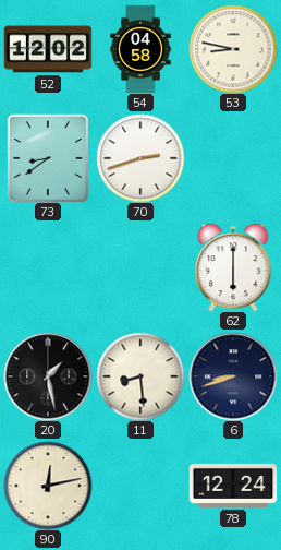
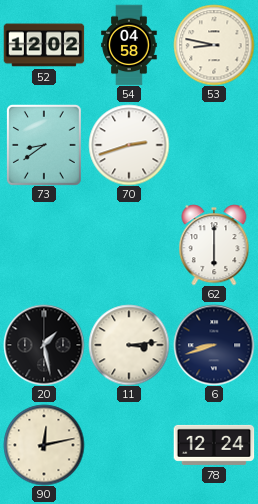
11: 8:29 -> 3:14 (129, 345)
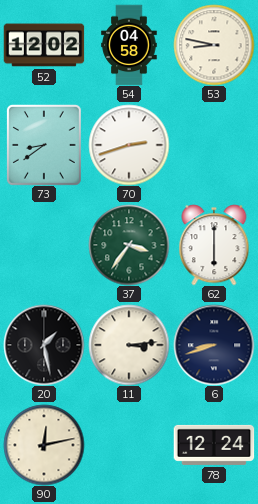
37: none -> 3:36 (129, 245)
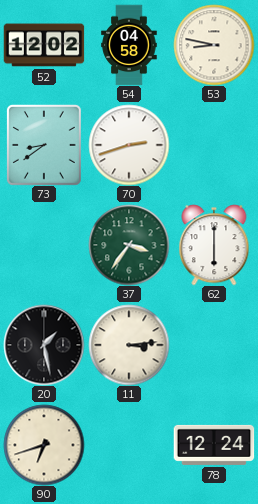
6: 8:42 -> none (214, 345)
90: 12:13 -> 6:42 (44, 445)
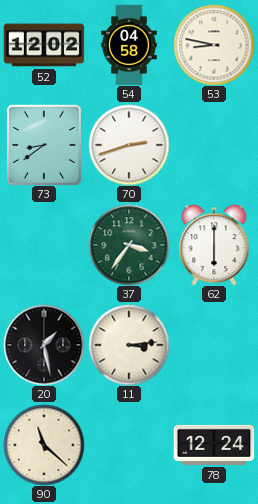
90: 6:42 -> 11:22 (44, 445)
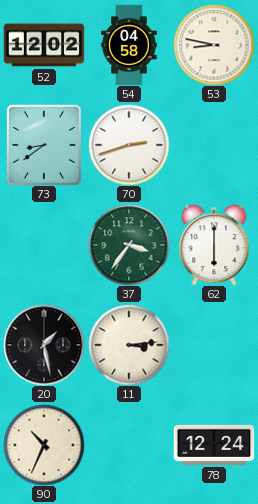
90: 11:22 -> 10:34 (44, 445)
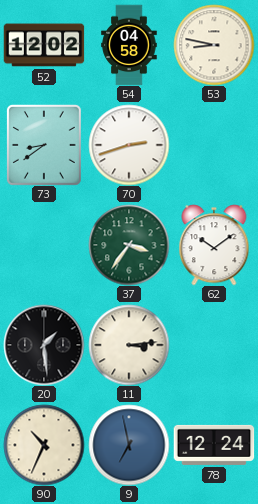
62: 6:00 -> 10:09 (214, 245)
20: 1:28 -> 1:29 (44, 345)
9: none -> 6:58 (129, 445)
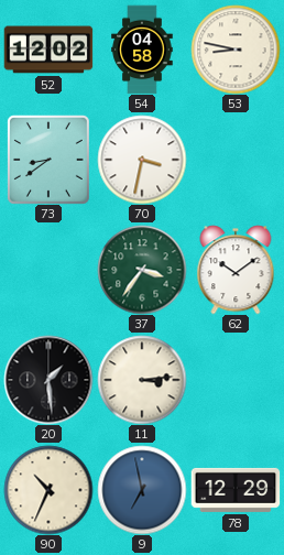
70: 2:42 -> 3:32 (142, 160)
78: 12:24 -> 12:29 (236, 490)
